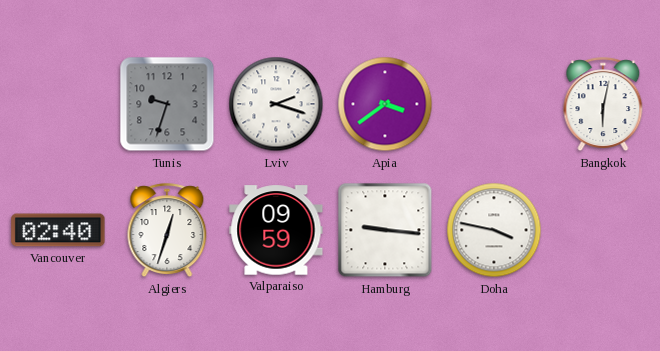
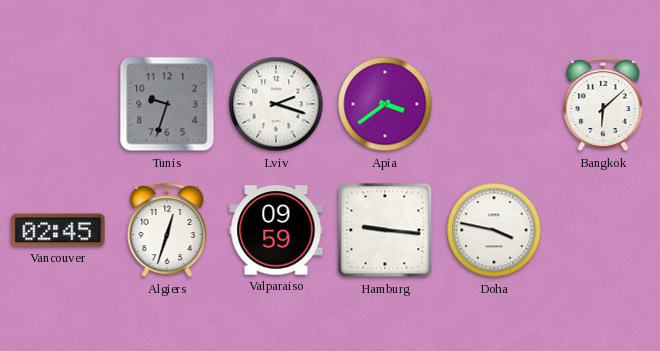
Bangkok: 6:02 -> 6:08 (603, 105)
Vancouver: 02:40 -> 02:45 (58, 230)
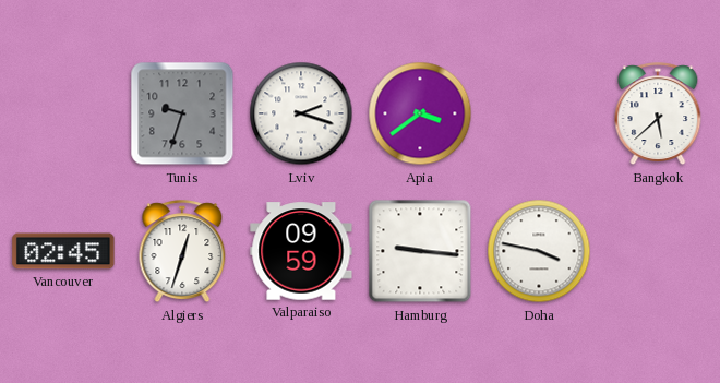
Bangkok: 6:08 -> 5:38 (658, 115)
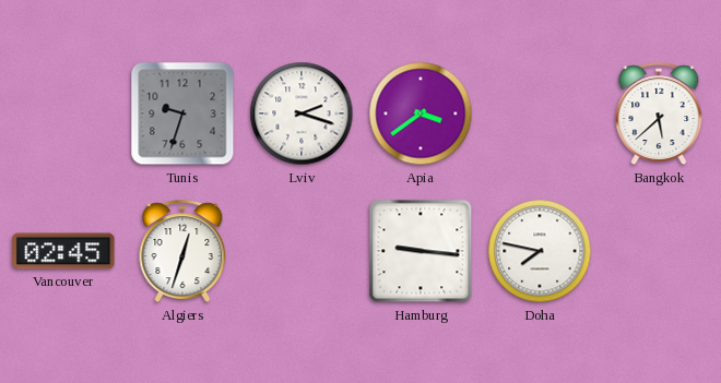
Valparaiso: 09:59 -> none (301, 251)
Doha: 3:47 -> 7:47 (540, 251)
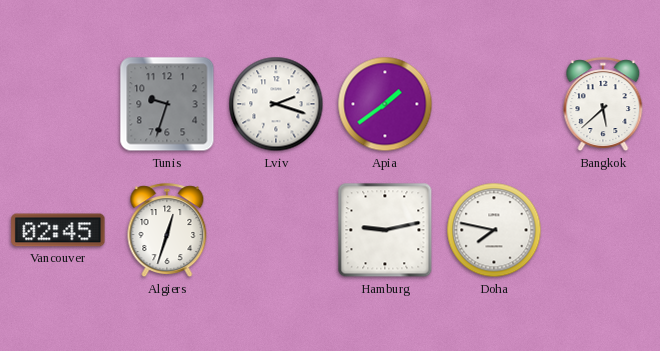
Apia: 3:39 -> 1:39 (385, 104)
Hamburg: 9:16 -> 9:13 (385, 230)
